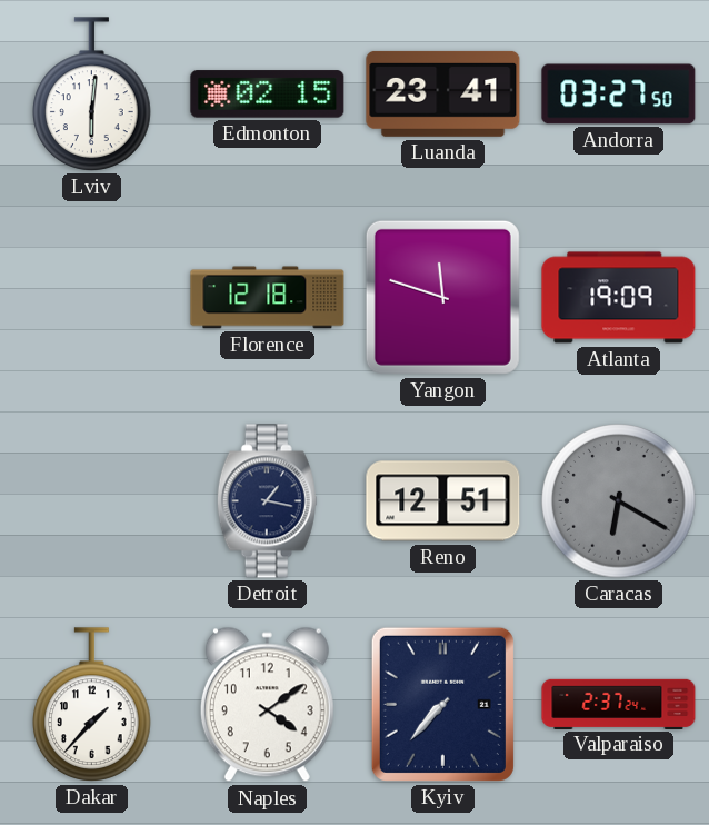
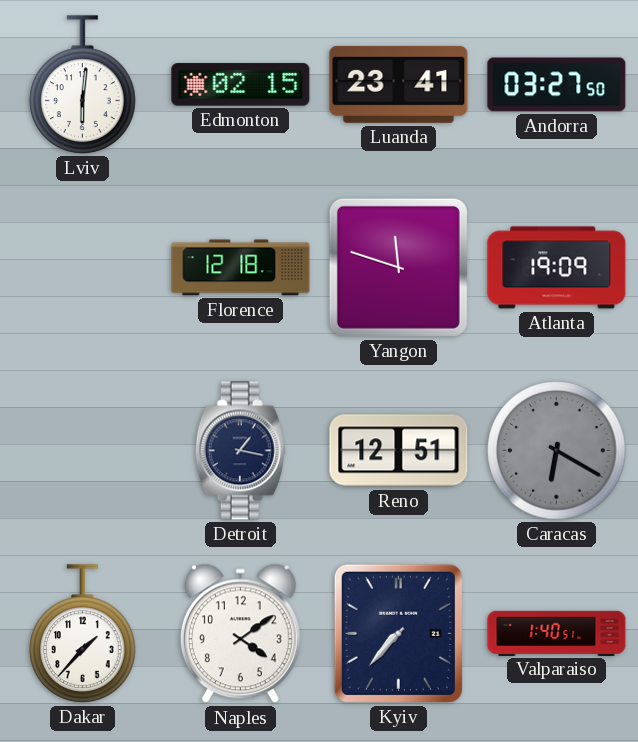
Valparaiso: 2:37 -> 1:40 (557, 633)
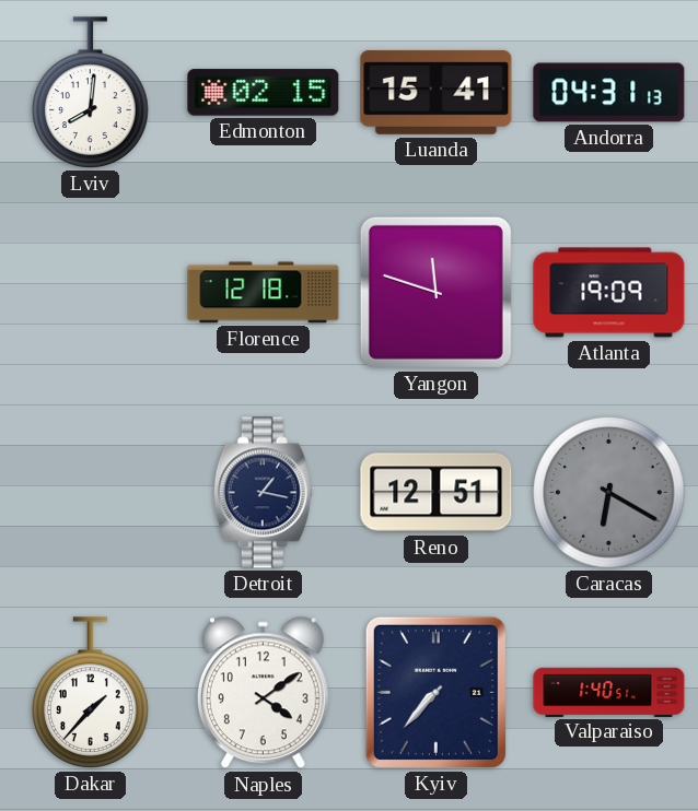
Lviv: 6:01 -> 8:01 (91, 93)
Luanda: 23:41 -> 15:41 (437, 92)
Andorra: 03:27 -> 04:31 (609, 93)
